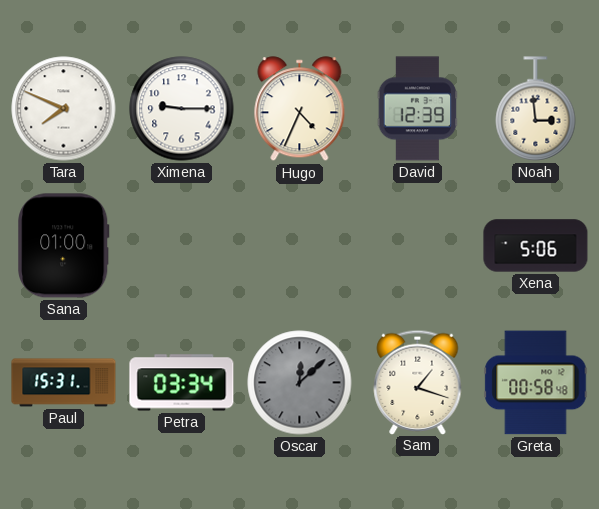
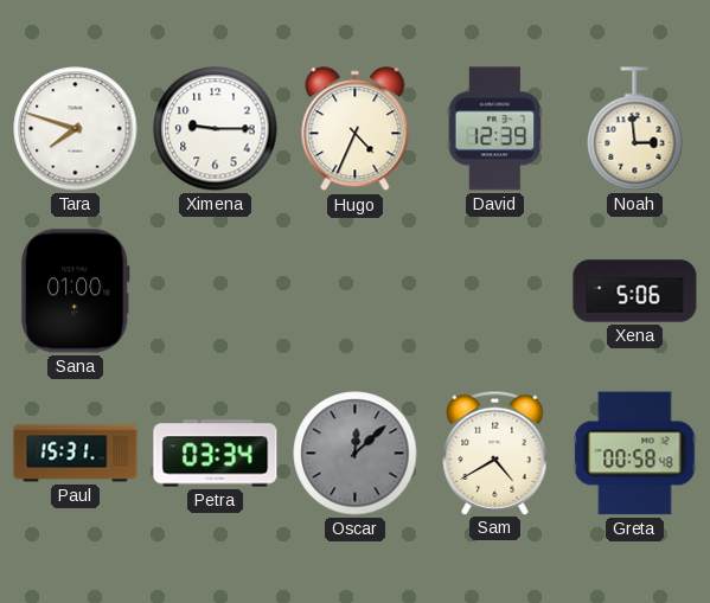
Tara: 7:49 -> 7:48 (76, 129)
Sam: 1:18 -> 4:40 (495, 453)
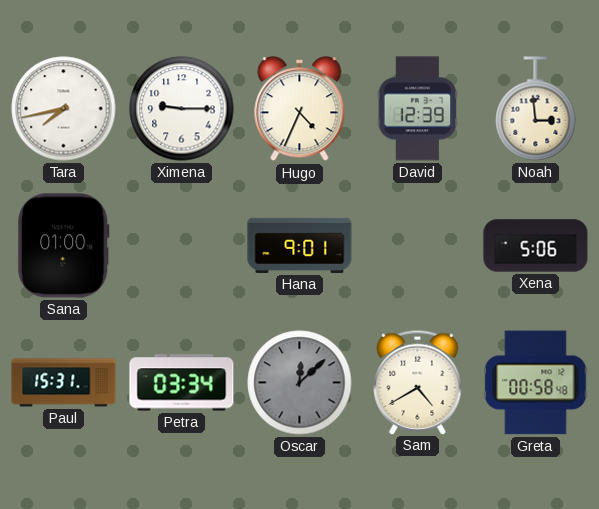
Tara: 7:48 -> 7:43 (64, 109)
Hana: none -> 9:01 (300, 245)
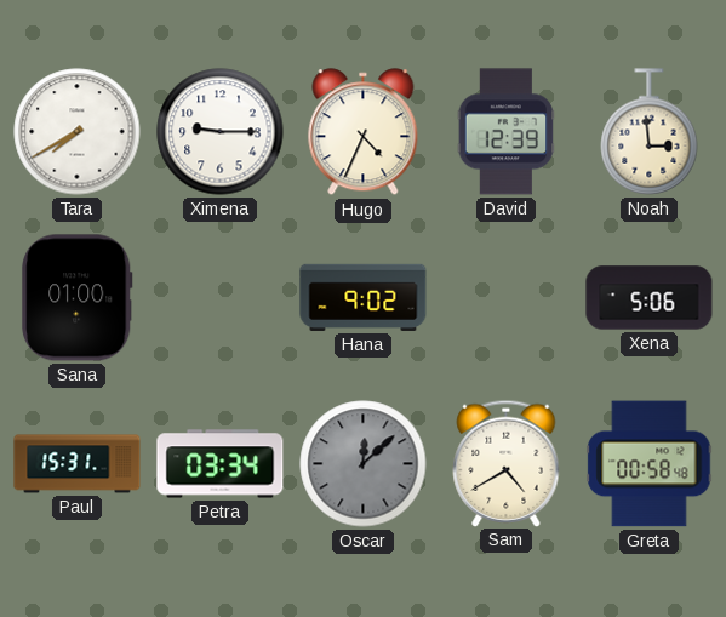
Tara: 7:43 -> 7:40 (78, 132)
Hana: 9:01 -> 9:02 (364, 297)
